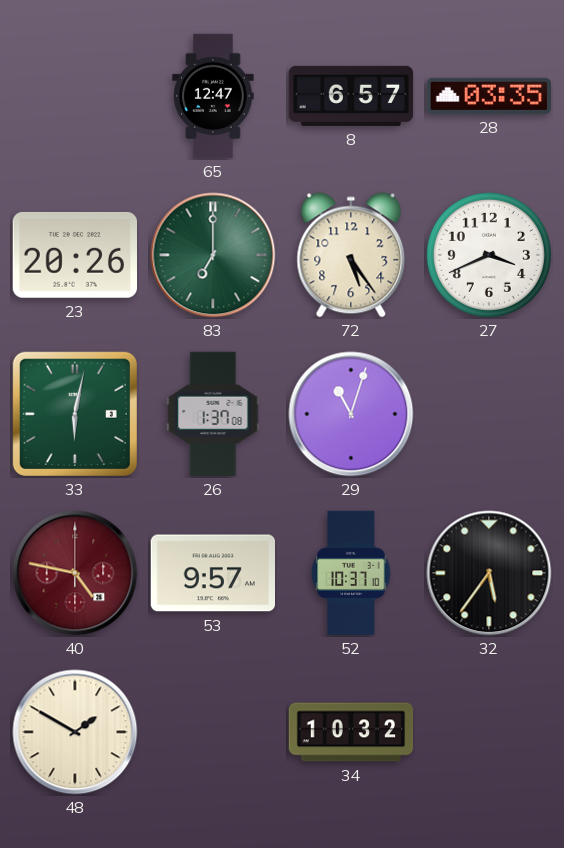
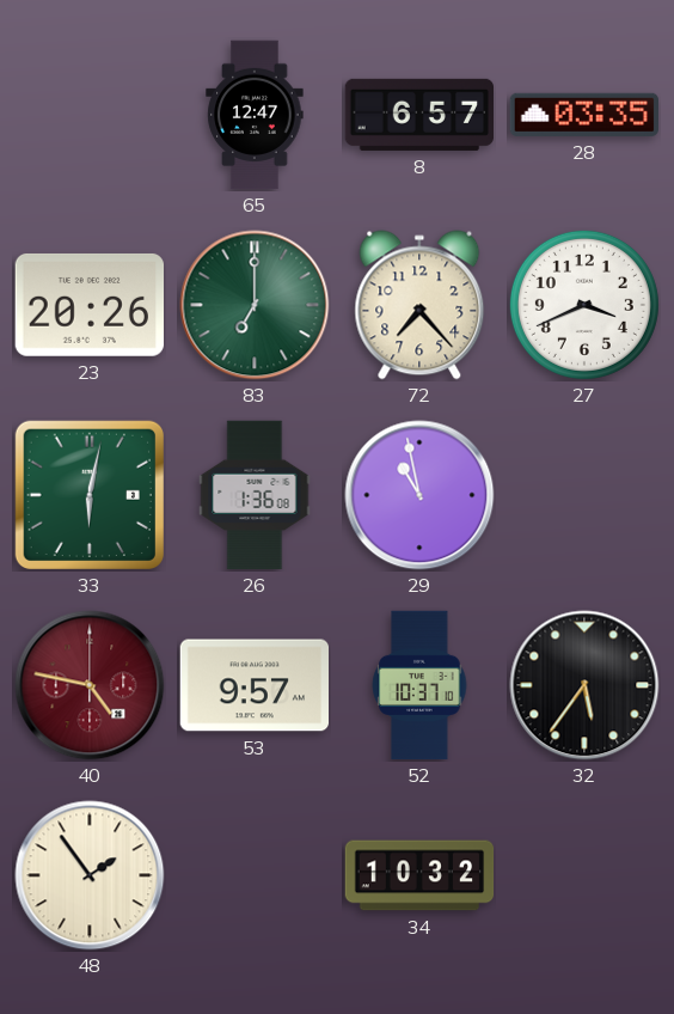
72: 5:24 -> 7:23 (419, 305)
26: 1:37 -> 1:36 (255, 495)
29: 11:03 -> 10:58 (419, 495)
48: 1:50 -> 1:54 (90, 875)
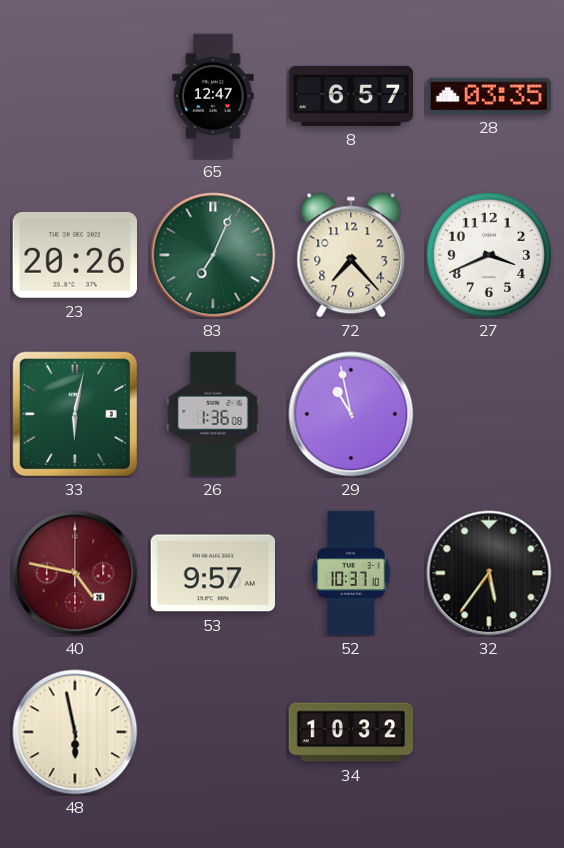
83: 7:00 -> 7:04 (213, 255)
48: 1:54 -> 5:58 (75, 732)
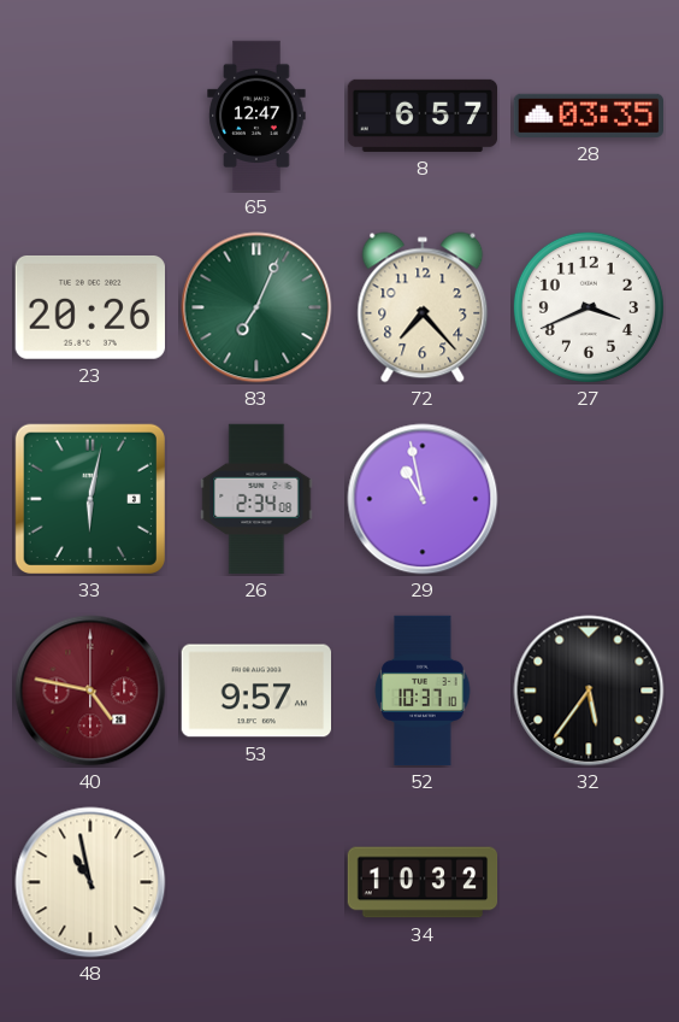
26: 1:36 -> 2:34 (256, 499)
48: 5:58 -> 10:58 (90, 882)
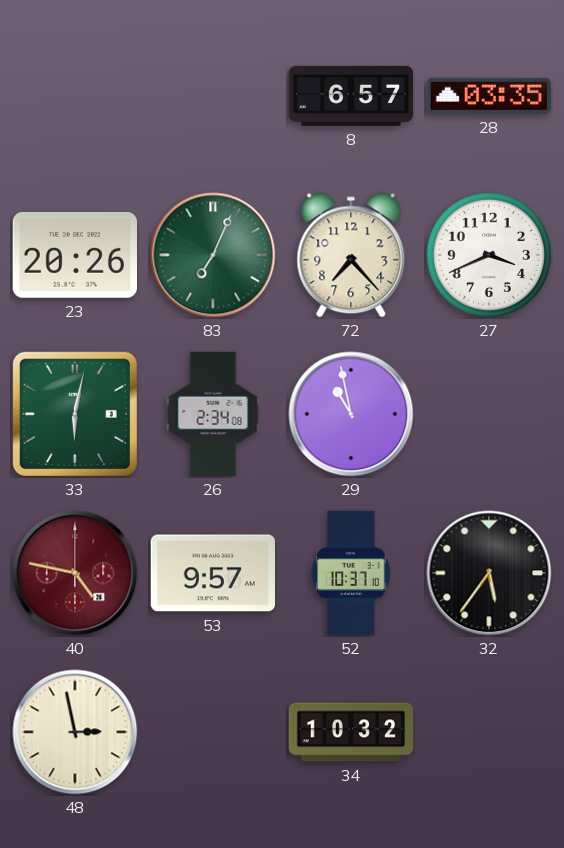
65: 12:47 -> none (256, 116)
48: 10:58 -> 2:58 (75, 732)
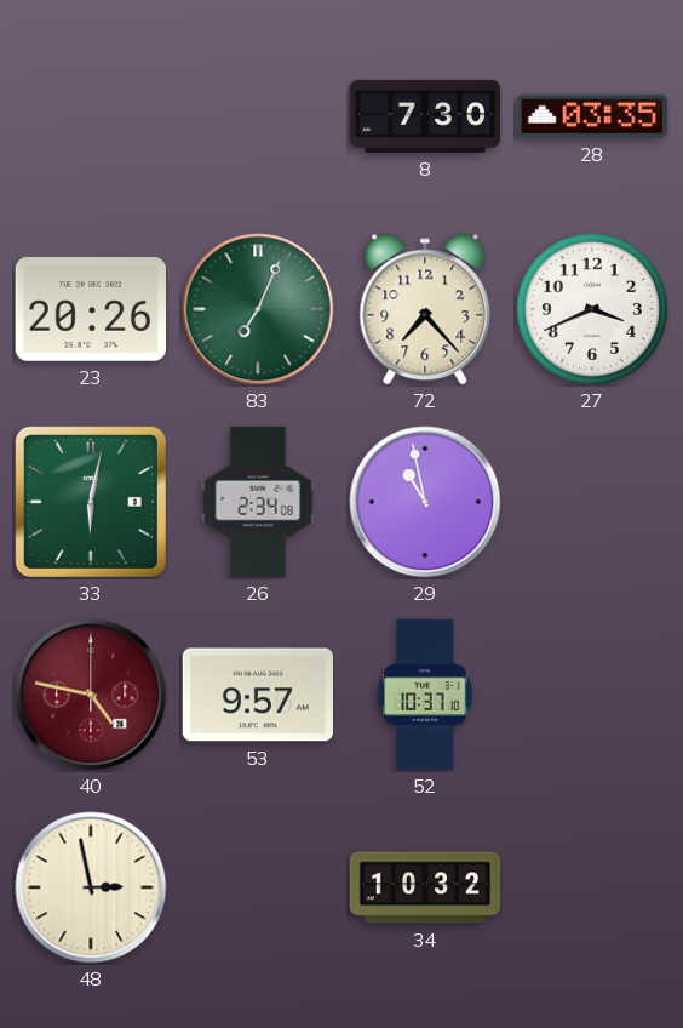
8: 6:57 -> 7:30 (425, 116)
32: 5:36 -> none (489, 573)
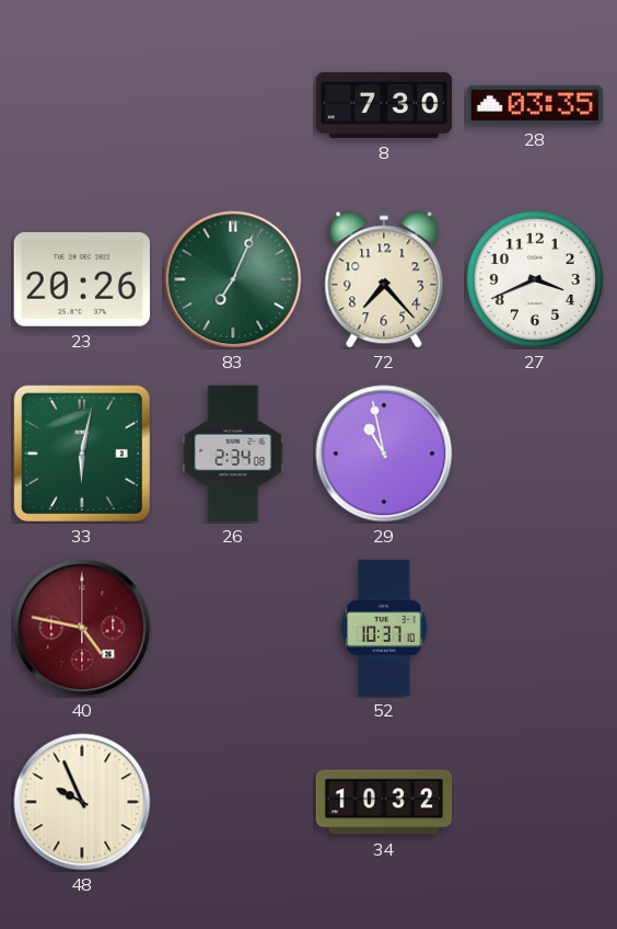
53: 9:57 -> none (257, 695)
48: 2:58 -> 9:56 (82, 802)
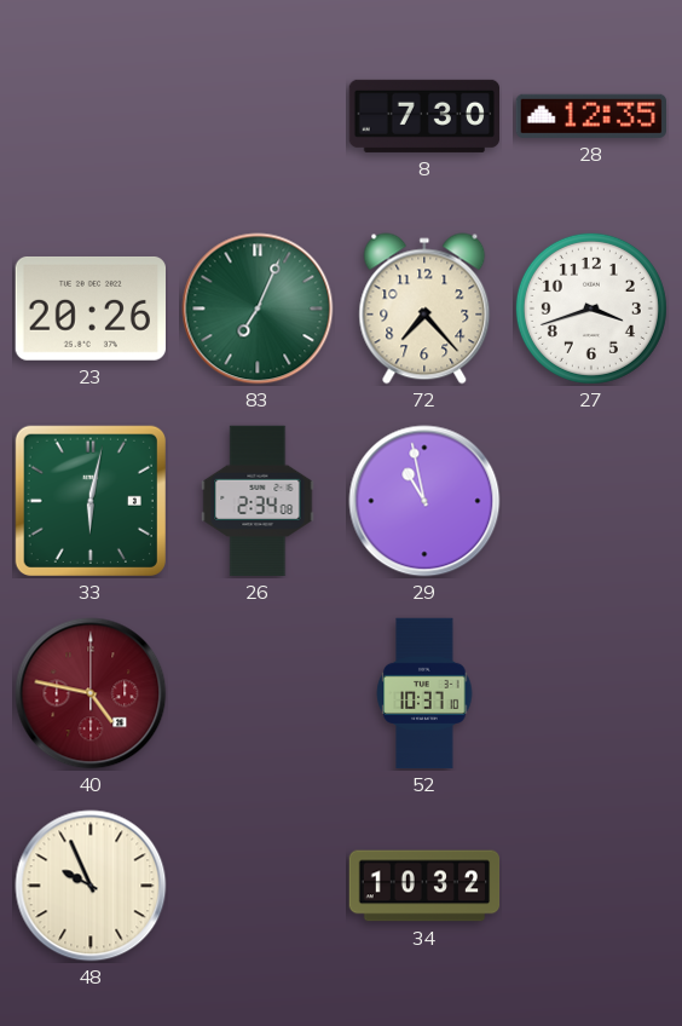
28: 03:35 -> 12:35 (590, 116)
27: 3:41 -> 3:42 (591, 309)
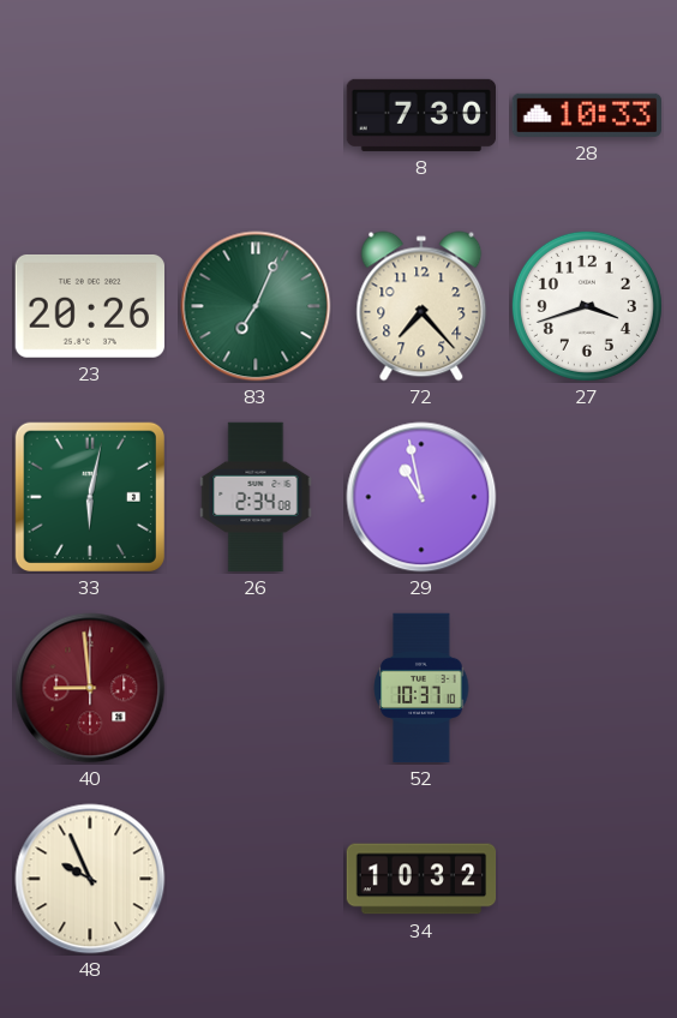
28: 12:35 -> 10:33 (586, 115)
40: 4:47 -> 8:59 (90, 688)
